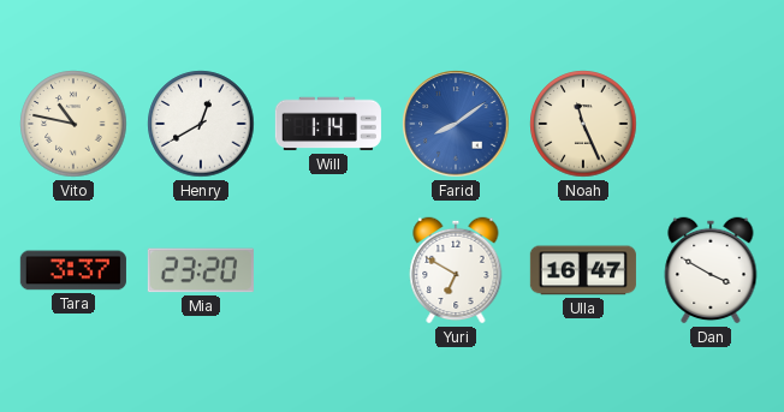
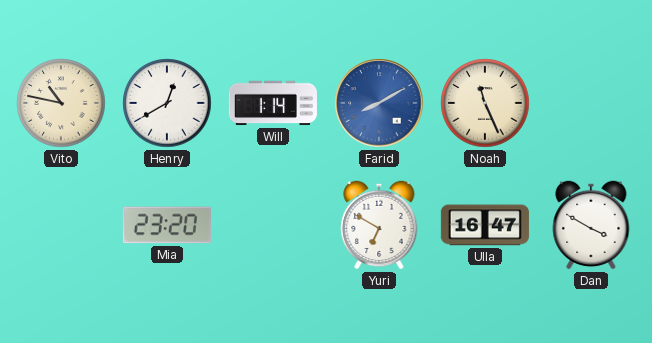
Farid: 8:09 -> 8:10 (379, 103)
Tara: 3:37 -> none (73, 270)
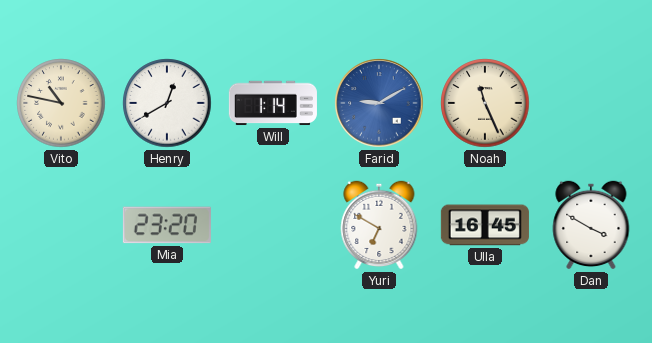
Farid: 8:10 -> 9:10 (379, 103)
Ulla: 16:47 -> 16:45 (485, 225)
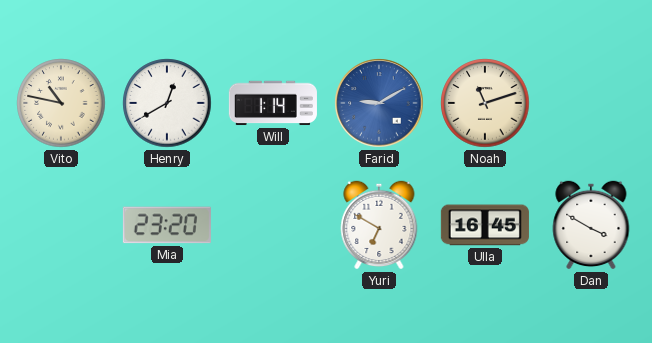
Noah: 11:26 -> 11:12 (485, 103)
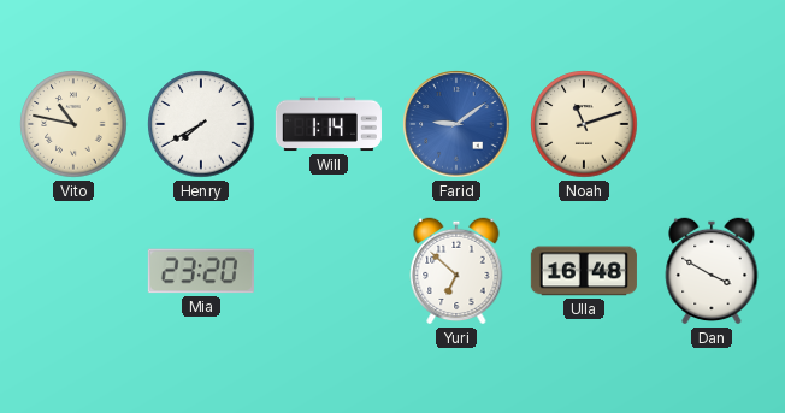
Henry: 12:40 -> 7:40 (201, 124)
Farid: 9:10 -> 9:09 (456, 124)
Yuri: 6:50 -> 6:52 (456, 271)
Ulla: 16:45 -> 16:48 (584, 271)
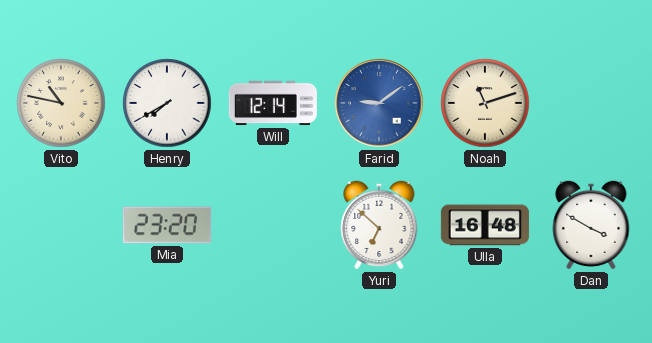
Will: 1:14 -> 12:14 (273, 103)
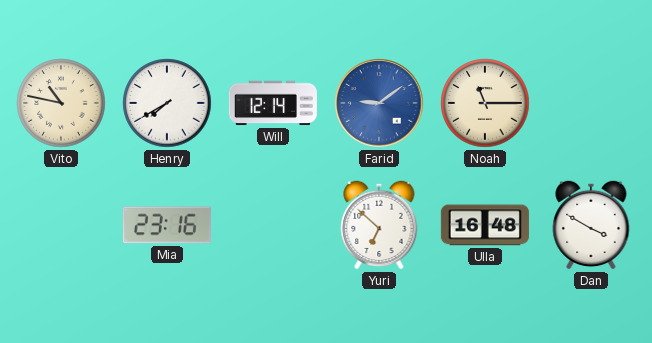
Noah: 11:12 -> 11:15 (485, 103)
Mia: 23:20 -> 23:16 (167, 225)
